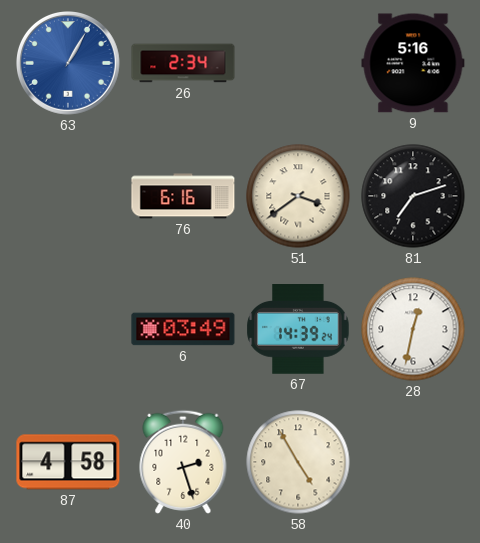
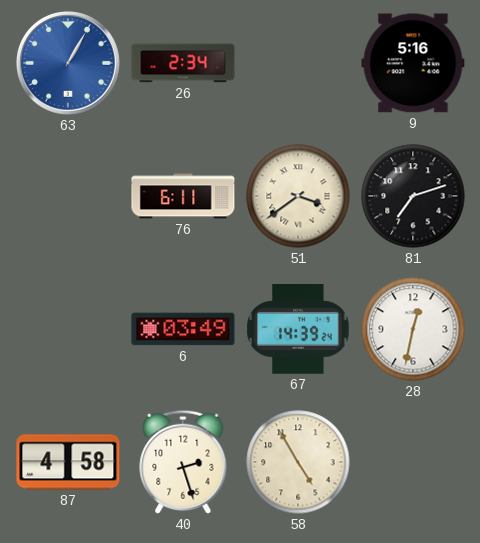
76: 6:16 -> 6:11 (183, 196)
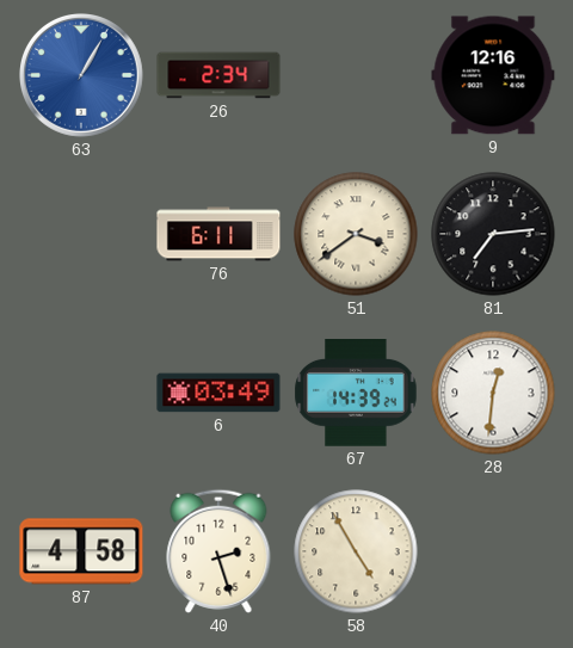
9: 5:16 -> 12:16 (493, 75)
81: 7:12 -> 7:14 (493, 234)
28: 12:32 -> 12:31 (493, 393)
